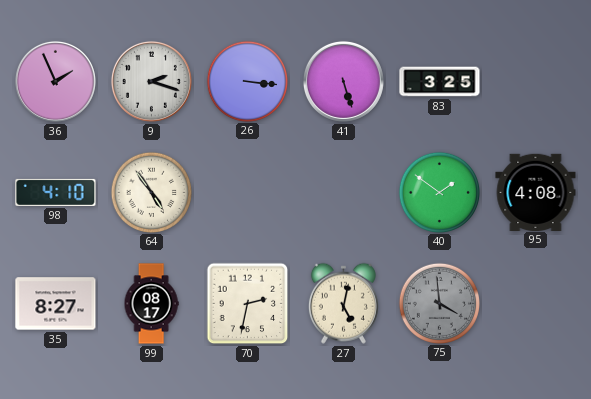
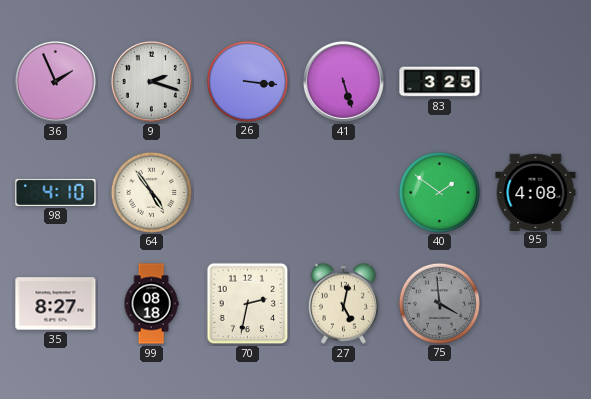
99: 08:17 -> 08:18 (151, 304)
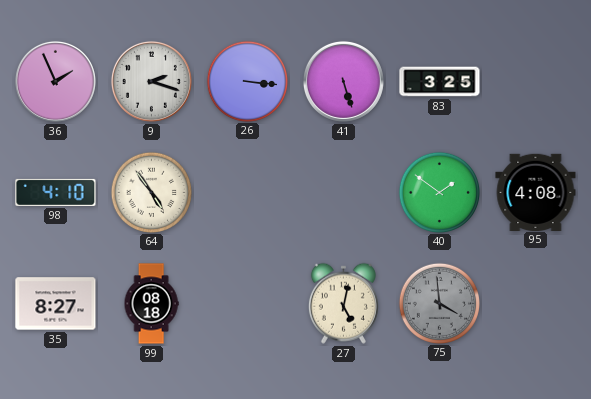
70: 2:32 -> none (248, 304)
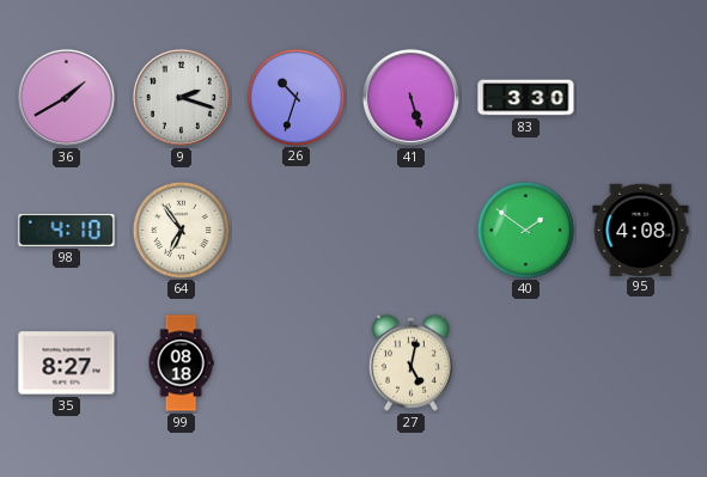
36: 1:56 -> 1:40 (66, 97)
26: 3:16 -> 10:33 (295, 97)
83: 3:25 -> 3:30 (526, 98)
64: 4:54 -> 6:54 (181, 230)
75: 3:59 -> none (439, 303)
